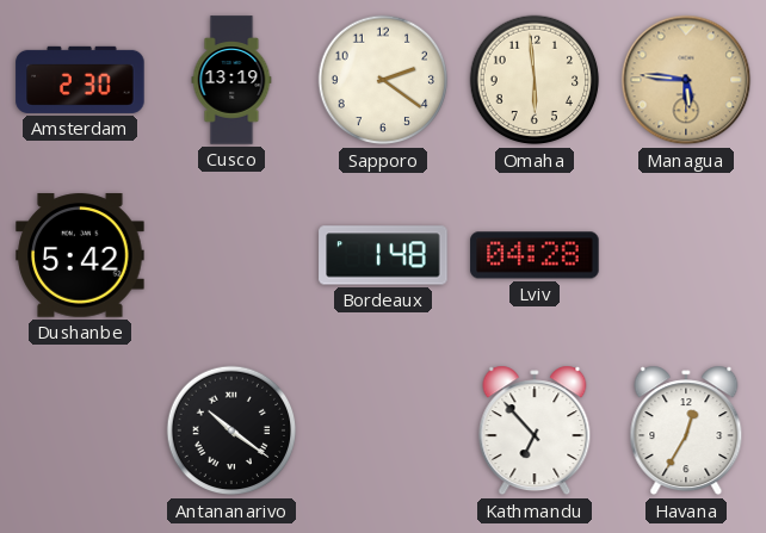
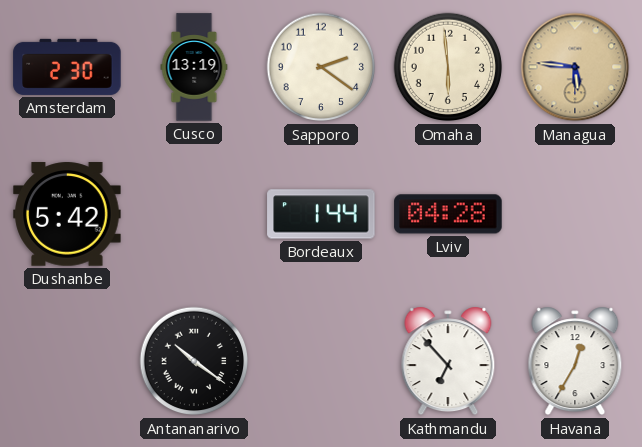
Bordeaux: 1:48 -> 1:44 (321, 214)
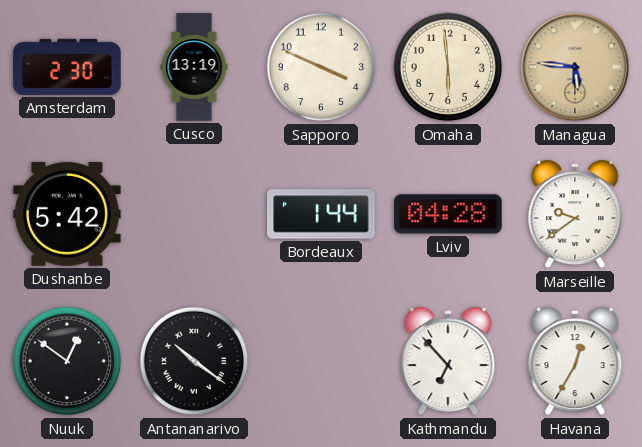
Sapporo: 2:21 -> 3:49 (321, 67)
Marseille: none -> 9:39 (575, 214)
Nuuk: none -> 12:51 (67, 361)
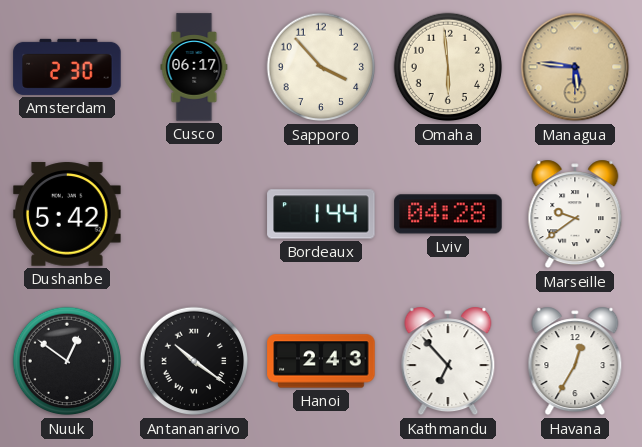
Cusco: 13:19 -> 06:17 (194, 67)
Sapporo: 3:49 -> 3:53 (321, 67)
Hanoi: none -> 2:43 (321, 361)
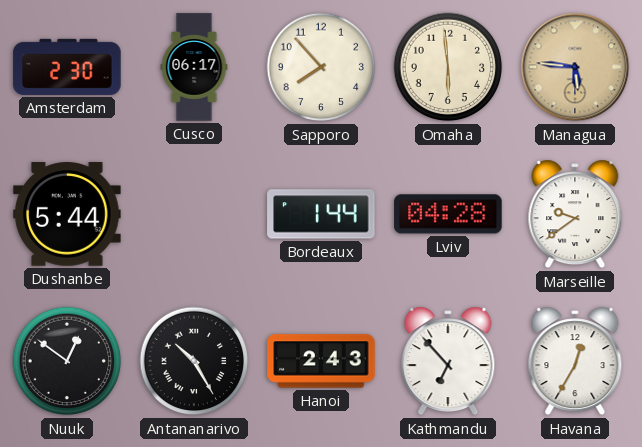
Sapporo: 3:53 -> 7:53 (321, 67)
Dushanbe: 5:42 -> 5:44 (67, 214)
Antananarivo: 10:21 -> 10:25 (194, 361)
